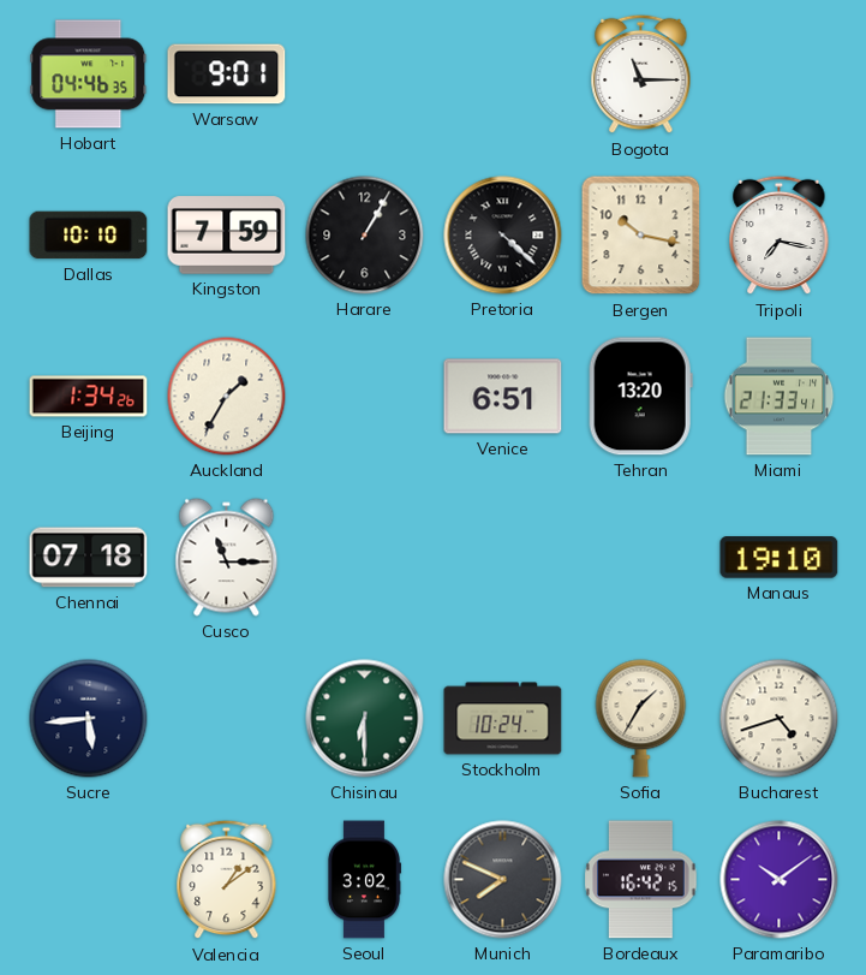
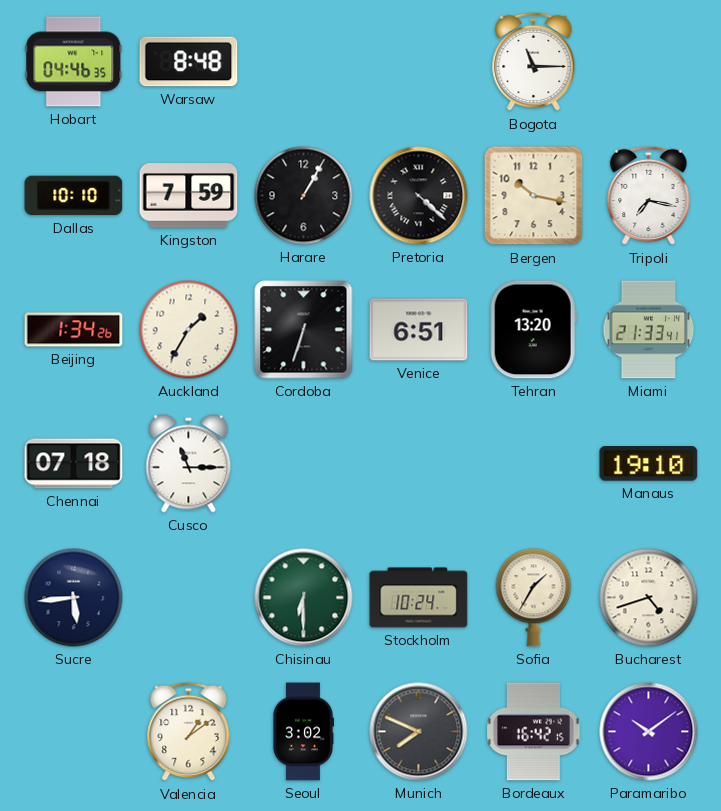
Warsaw: 9:01 -> 8:48 (189, 62)
Cordoba: none -> 6:33 (304, 330)
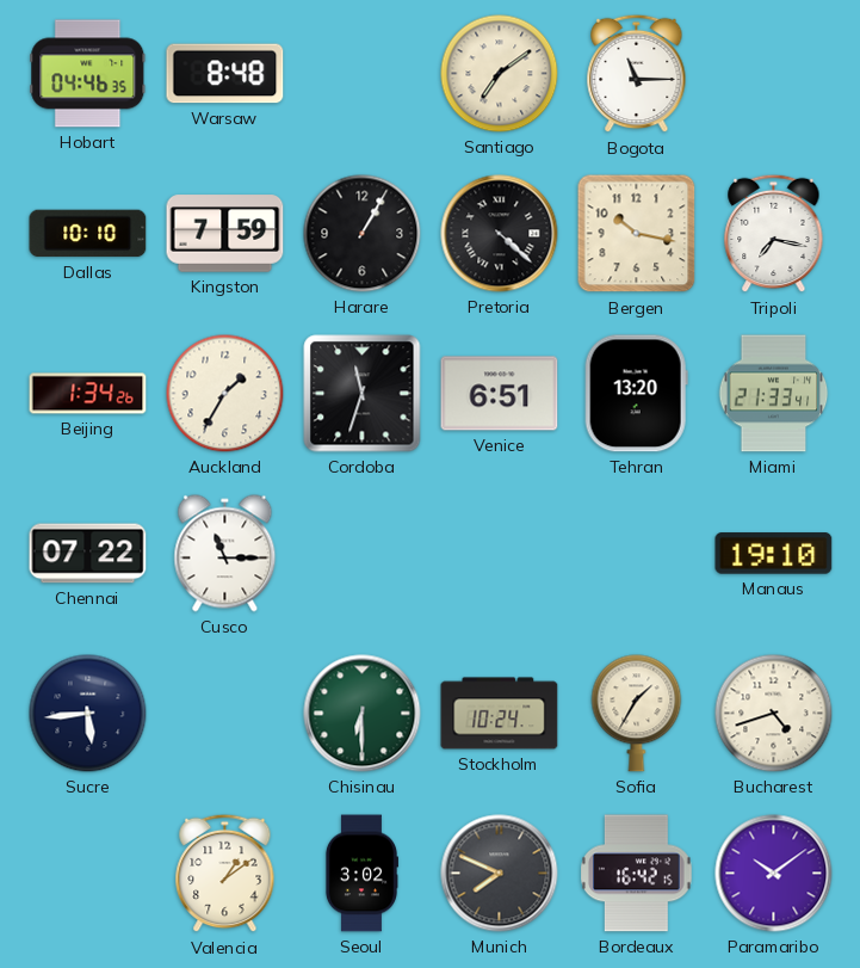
Santiago: none -> 7:09 (500, 74)
Cordoba: 6:33 -> 11:33 (363, 394)
Chennai: 07:18 -> 07:22 (88, 554)
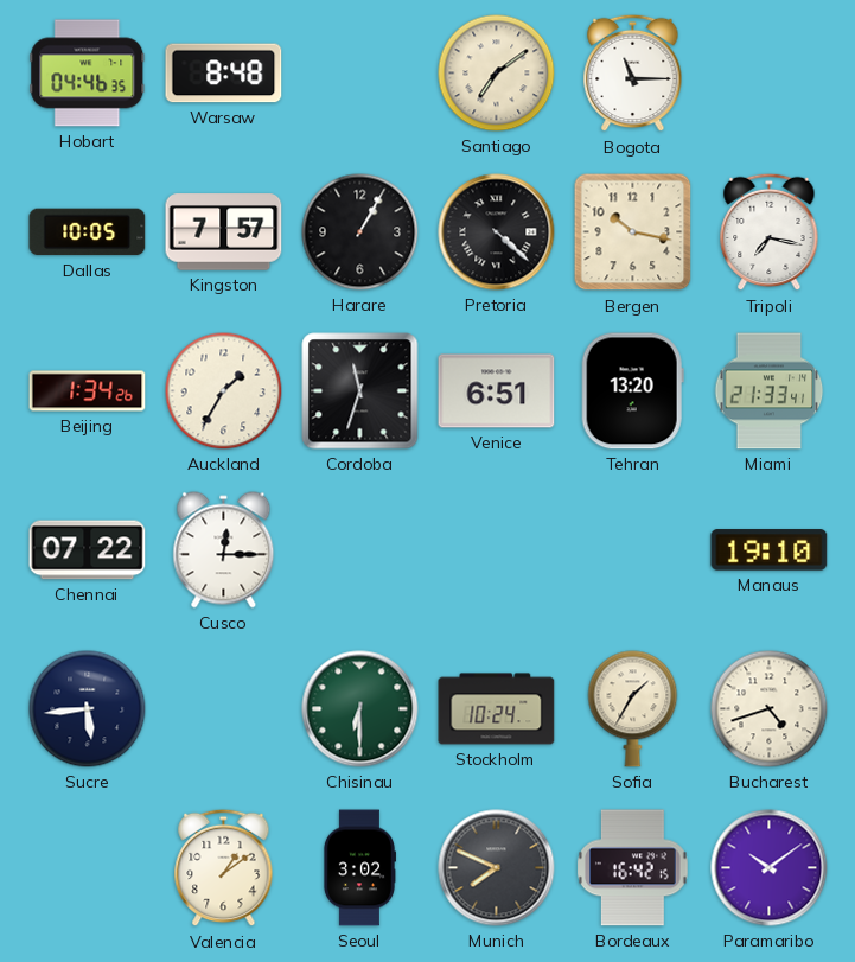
Dallas: 10:10 -> 10:05 (88, 232)
Kingston: 7:59 -> 7:57 (224, 232)
Cusco: 11:15 -> 12:15 (224, 550)
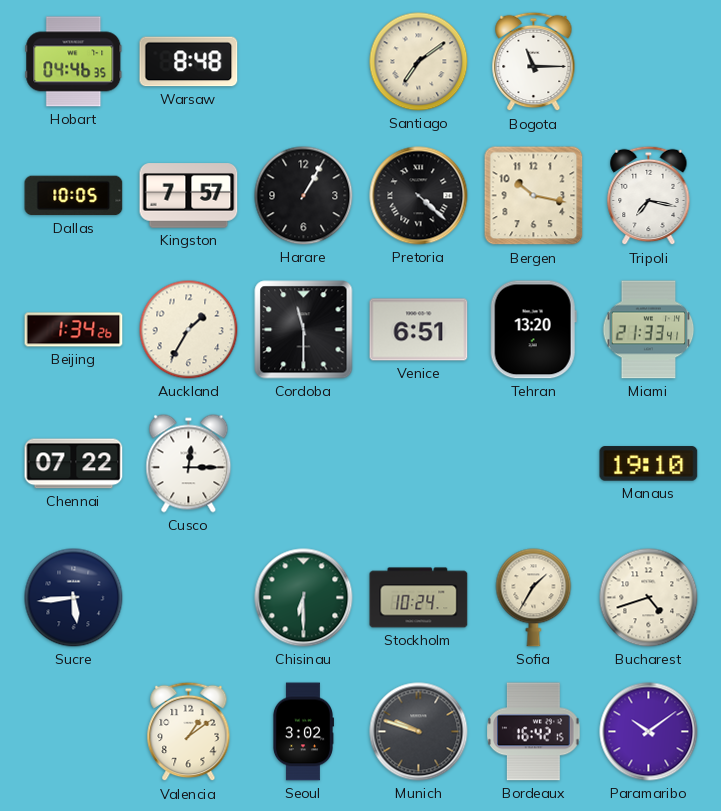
Cordoba: 11:33 -> 11:30 (304, 330)
Munich: 7:49 -> 9:48 (419, 732)
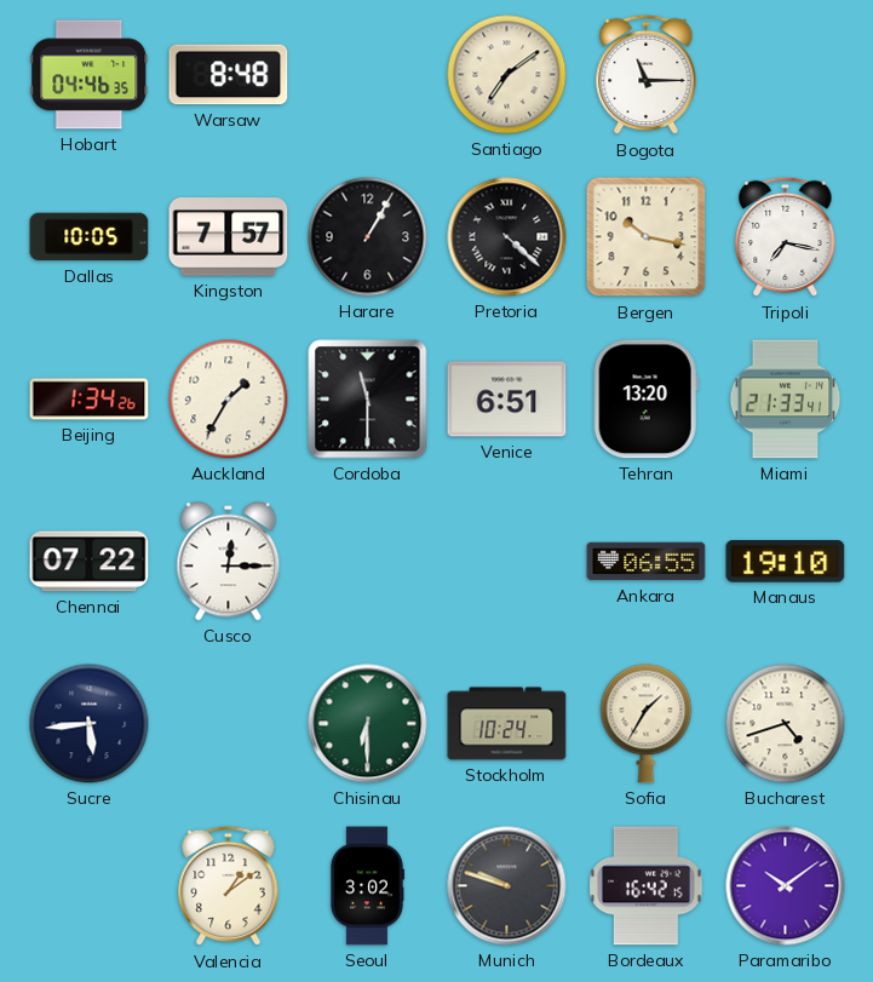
Ankara: none -> 06:55 (647, 562)
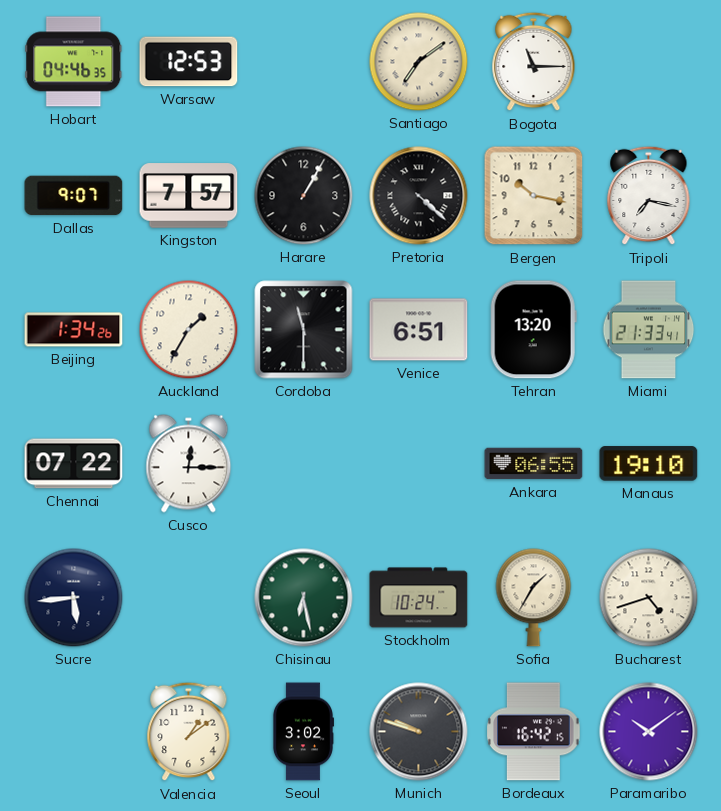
Warsaw: 8:48 -> 12:53 (189, 62)
Dallas: 10:05 -> 9:07 (74, 196)
Chisinau: 6:30 -> 6:28 (304, 598)
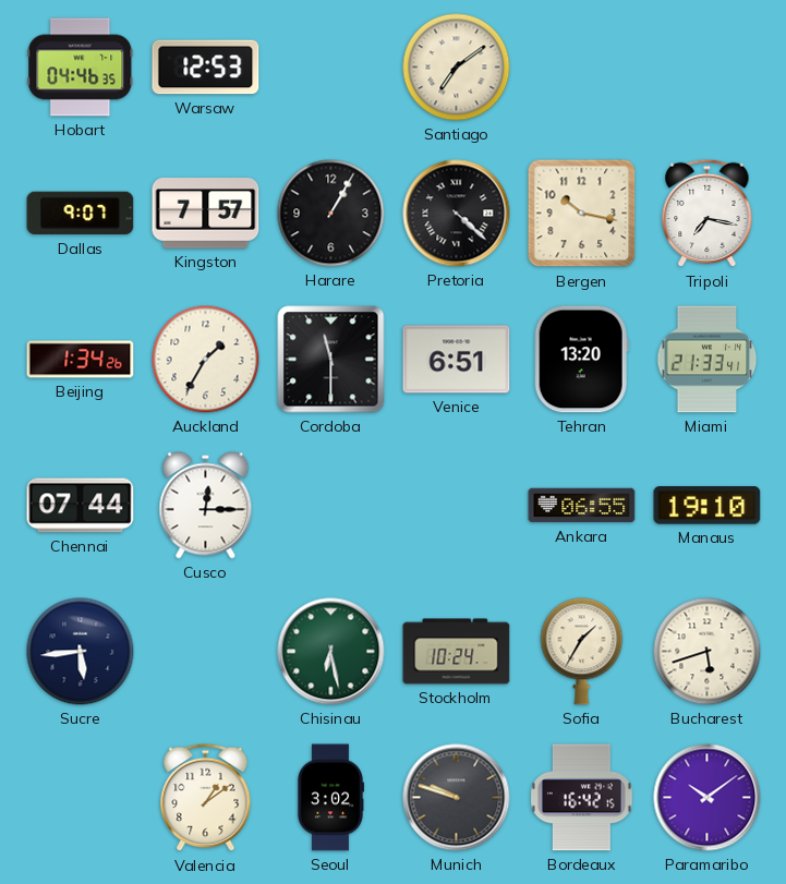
Bogota: 11:15 -> none (534, 62)
Chennai: 07:22 -> 07:44 (81, 506)
Bucharest: 4:42 -> 5:42 (708, 652)
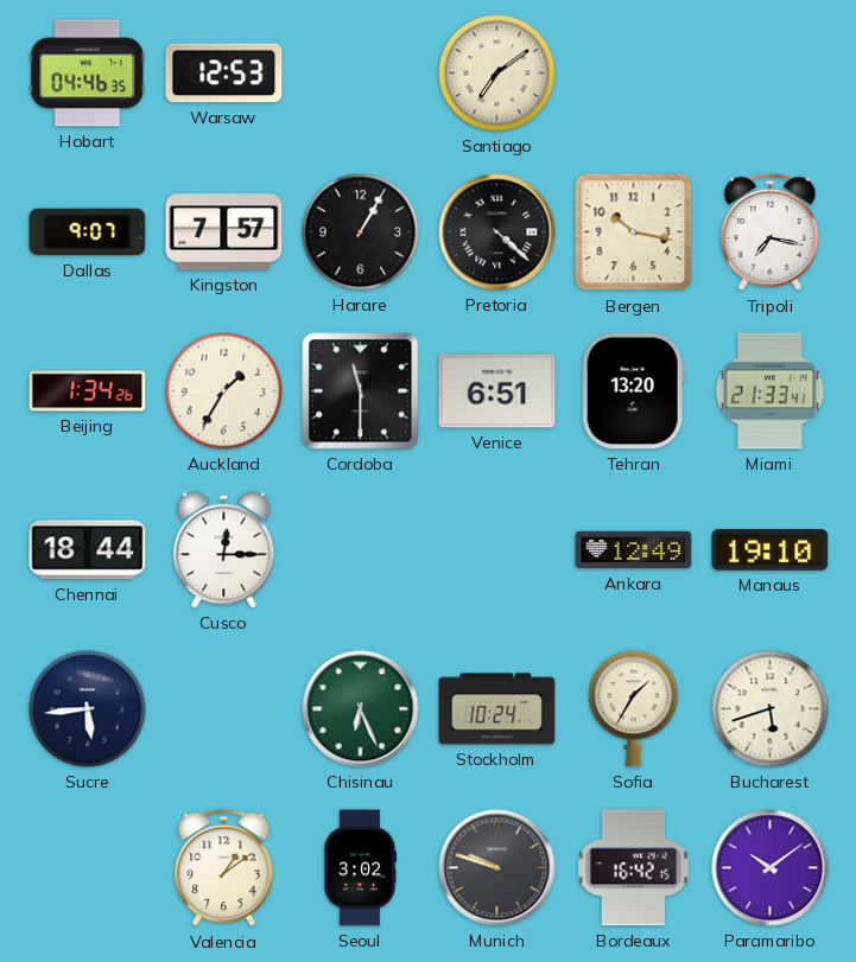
Chennai: 07:44 -> 18:44 (88, 550)
Ankara: 06:55 -> 12:49 (634, 550)
Chisinau: 6:28 -> 6:26 (361, 709)
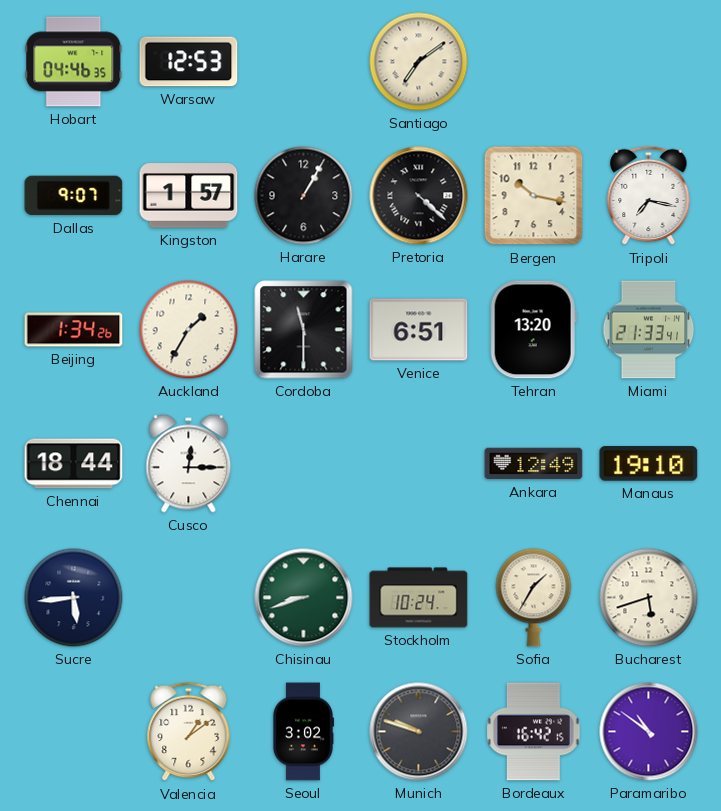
Kingston: 7:57 -> 1:57 (189, 196)
Chisinau: 6:26 -> 8:42 (304, 598)
Paramaribo: 10:09 -> 10:51 (649, 732)
